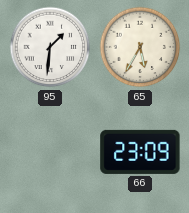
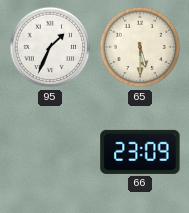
95: 1:31 -> 1:34 (50, 47)
65: 5:35 -> 5:30 (140, 47)
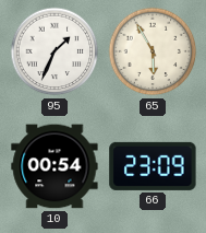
65: 5:30 -> 5:55 (153, 51)
10: none -> 00:54 (54, 166)
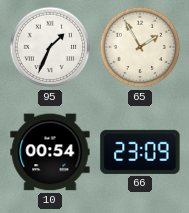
65: 5:55 -> 1:55 (140, 47)
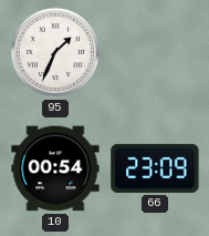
65: 1:55 -> none (140, 47)
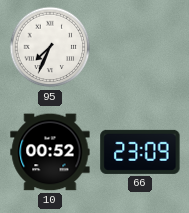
95: 1:34 -> 7:34 (50, 47)
10: 00:54 -> 00:52 (50, 152)
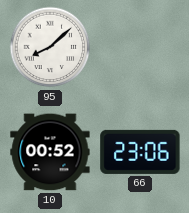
95: 7:34 -> 8:08 (50, 47)
66: 23:09 -> 23:06 (140, 152)
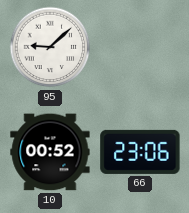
95: 8:08 -> 9:08 (50, 47)
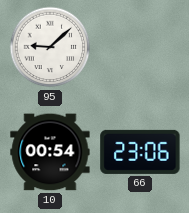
10: 00:52 -> 00:54 (50, 152)
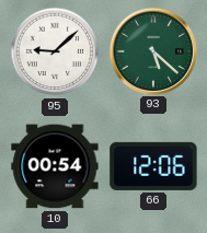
93: none -> 5:22 (152, 50)
66: 23:06 -> 12:06 (153, 166)
